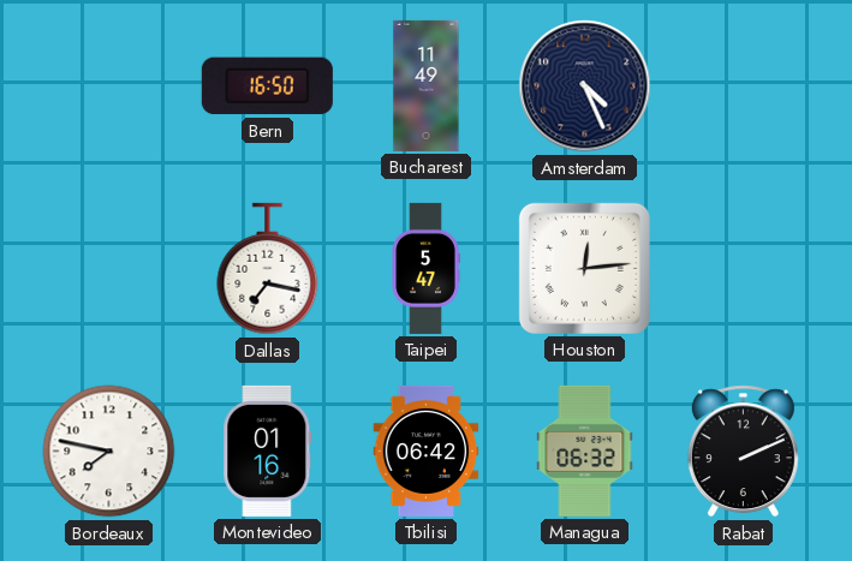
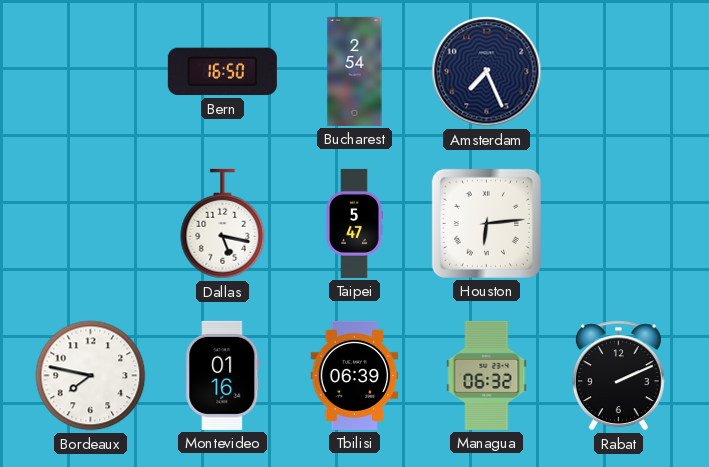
Bucharest: 11:49 -> 2:54 (355, 71)
Amsterdam: 4:26 -> 7:26 (487, 72)
Dallas: 7:17 -> 5:17 (223, 224)
Houston: 12:14 -> 6:14 (486, 223)
Tbilisi: 06:42 -> 06:39 (355, 375)
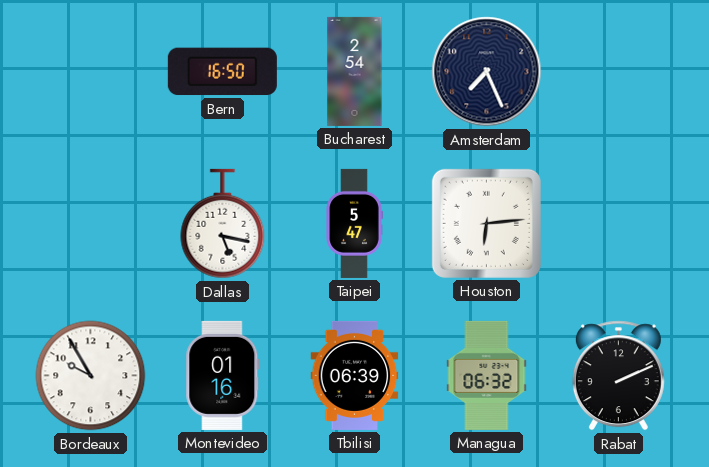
Bordeaux: 7:47 -> 9:55 (91, 376)
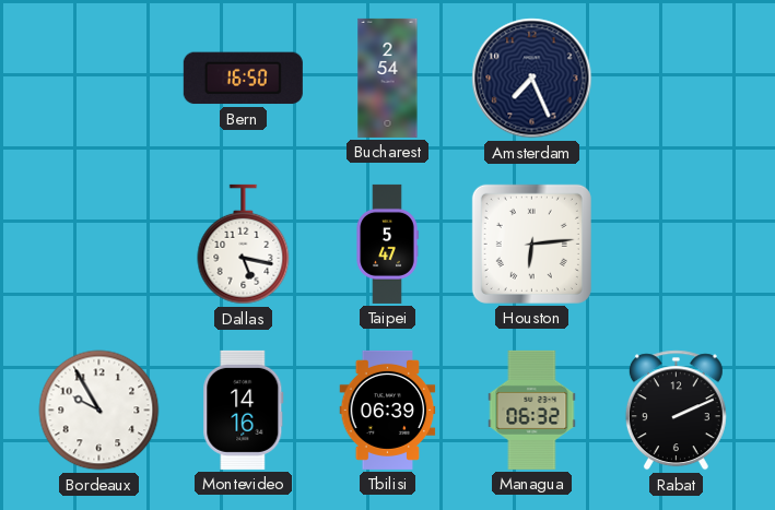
Montevideo: 01:16 -> 14:16 (244, 410)
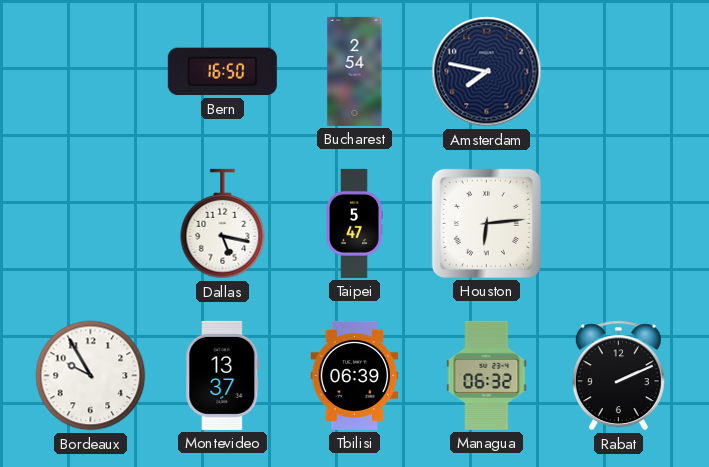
Amsterdam: 7:26 -> 7:47 (487, 72)
Montevideo: 14:16 -> 13:37 (223, 375)
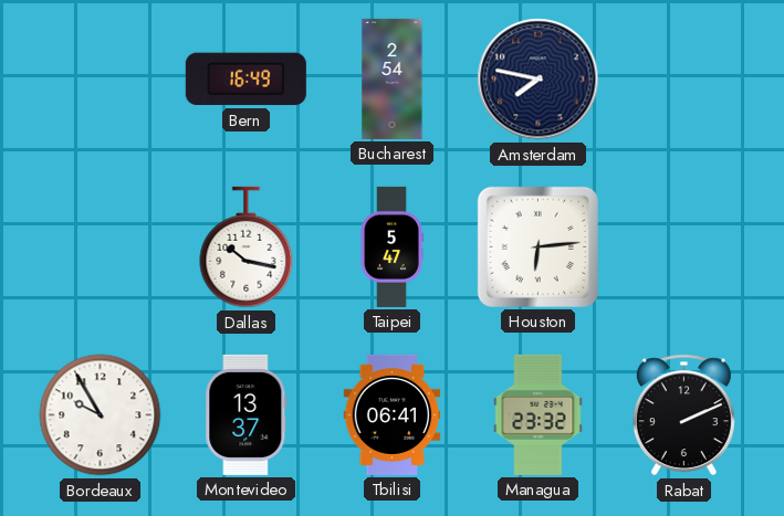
Bern: 16:50 -> 16:49 (245, 80)
Dallas: 5:17 -> 10:17 (247, 248)
Tbilisi: 06:39 -> 06:41 (393, 414)
Managua: 06:32 -> 23:32 (539, 414)
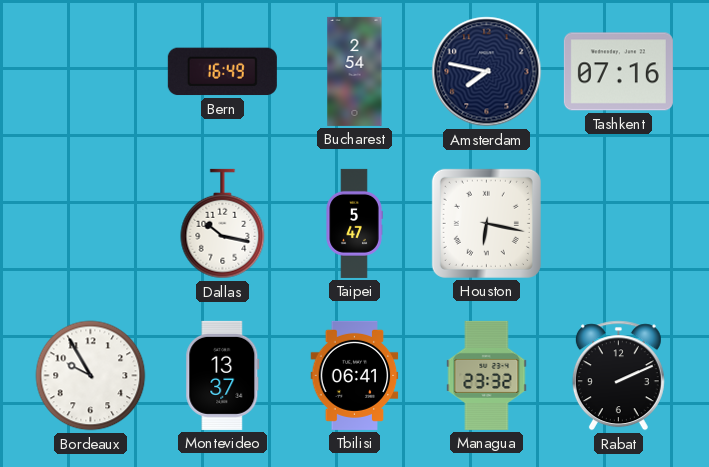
Tashkent: none -> 07:16 (618, 72)
Houston: 6:14 -> 6:17 (486, 223)
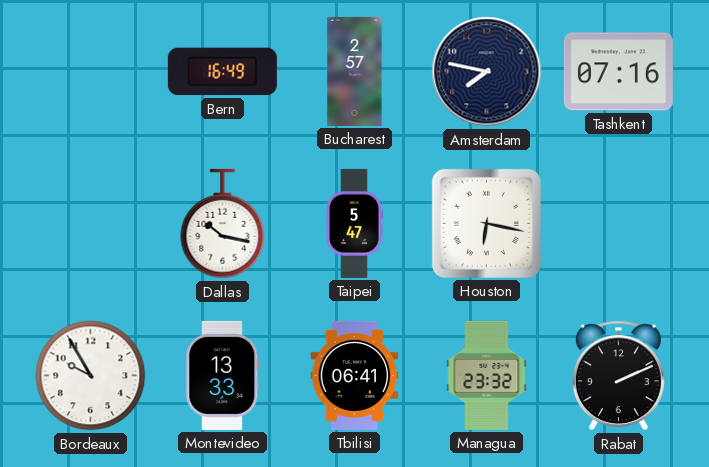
Bucharest: 2:54 -> 2:57 (355, 71)
Montevideo: 13:37 -> 13:33 (223, 375)
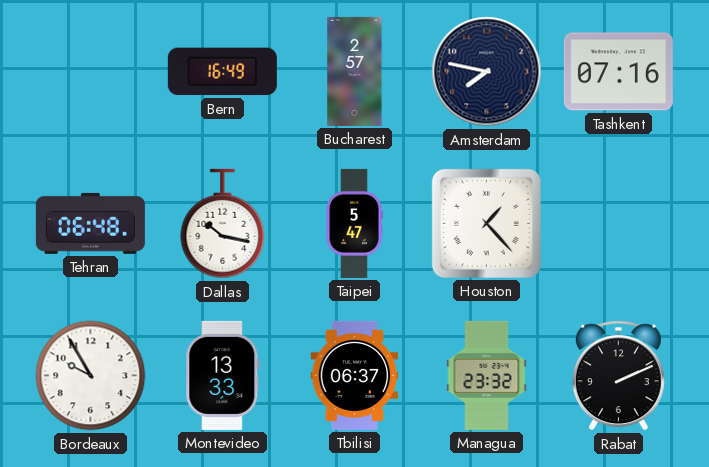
Tehran: none -> 06:48 (90, 223)
Houston: 6:17 -> 1:23 (486, 223)
Tbilisi: 06:41 -> 06:37 (355, 375)
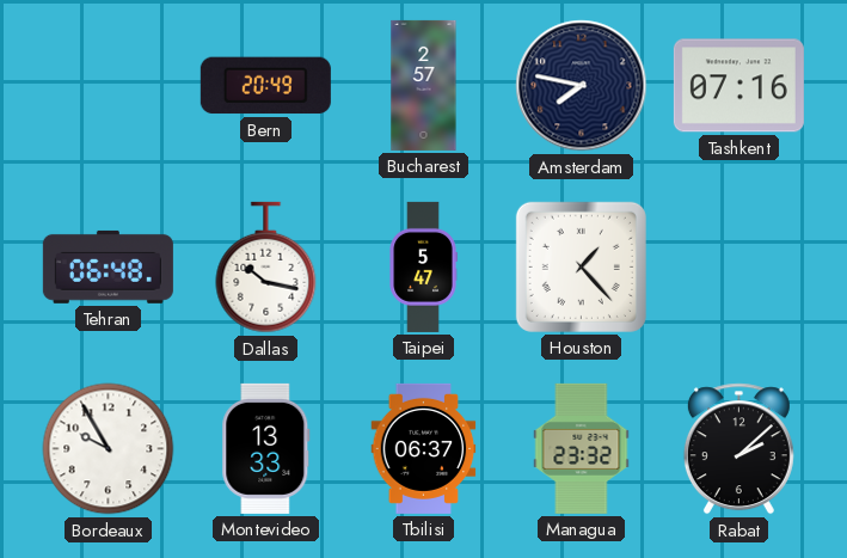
Bern: 16:49 -> 20:49 (265, 86)
Rabat: 2:11 -> 2:08 (738, 449)
